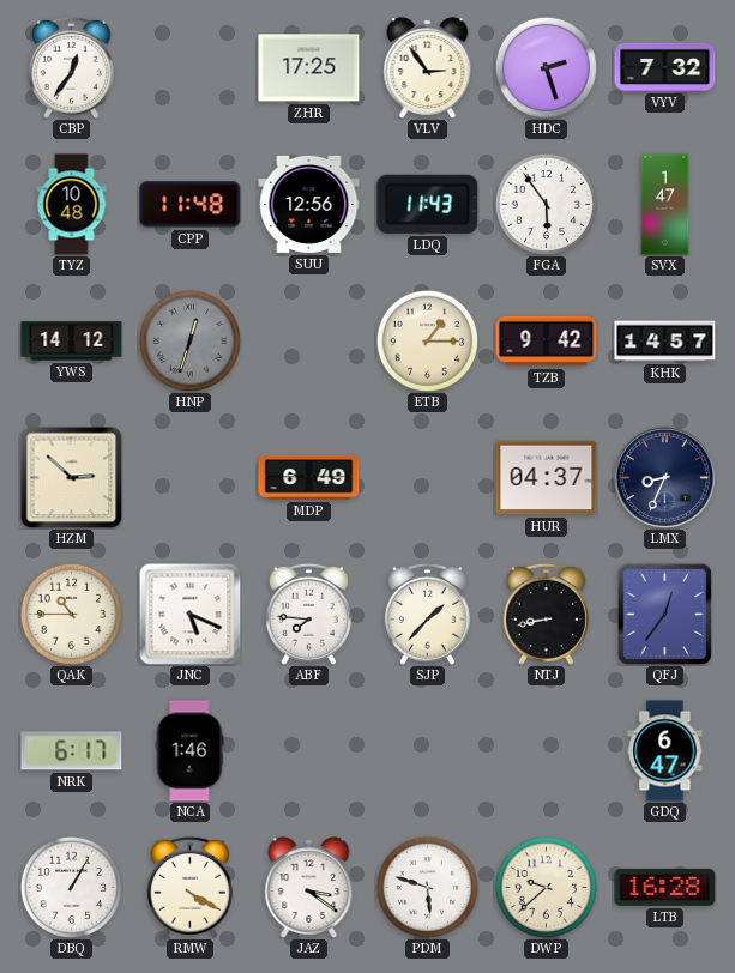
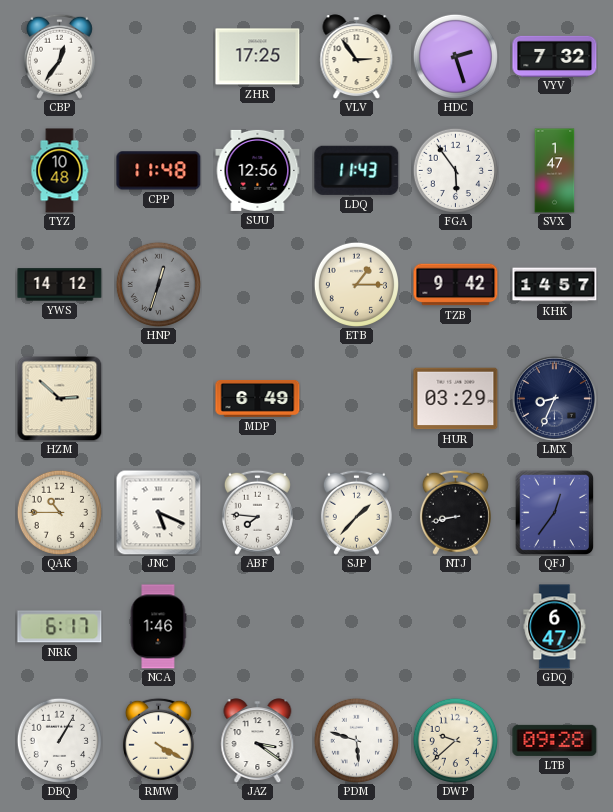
HUR: 04:37 -> 03:29 (456, 399)
LTB: 16:28 -> 09:28 (555, 740)
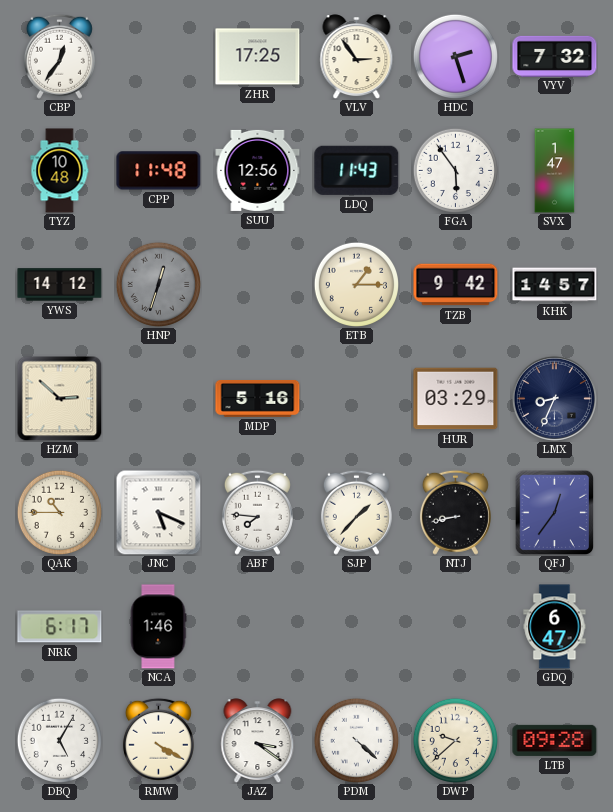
MDP: 6:49 -> 5:16 (258, 398)
DBQ: 1:05 -> 5:05 (59, 740)
PDM: 5:48 -> 4:22 (356, 740)
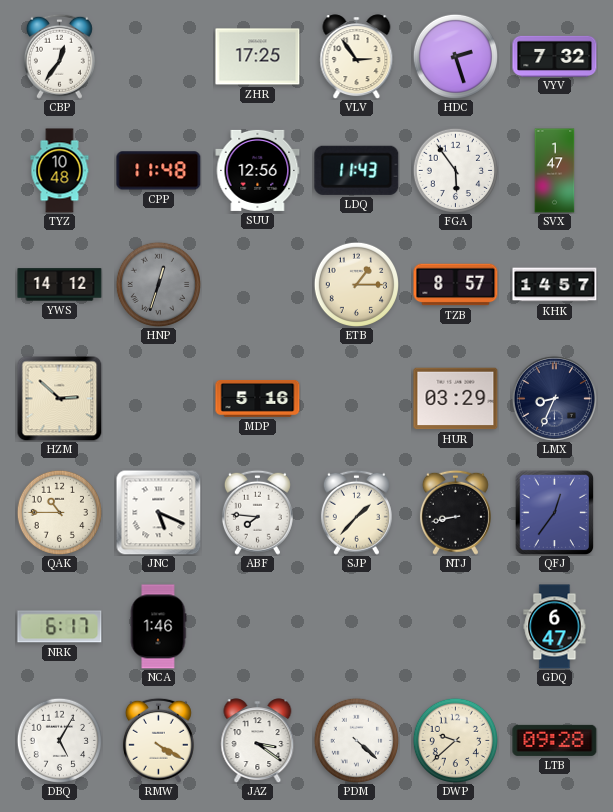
TZB: 9:42 -> 8:57 (456, 285)
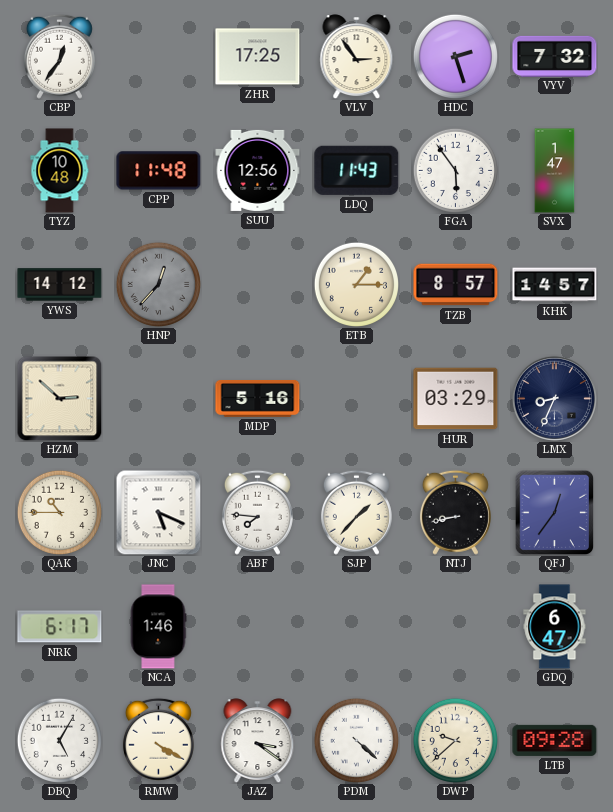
HNP: 12:33 -> 12:37 (158, 284)
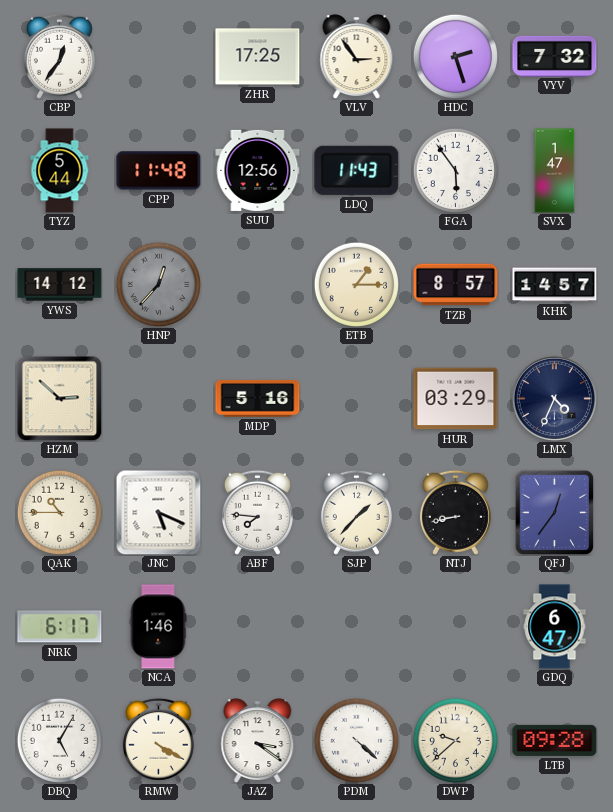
TYZ: 10:48 -> 5:44 (60, 171)
LMX: 8:34 -> 4:34 (554, 398)
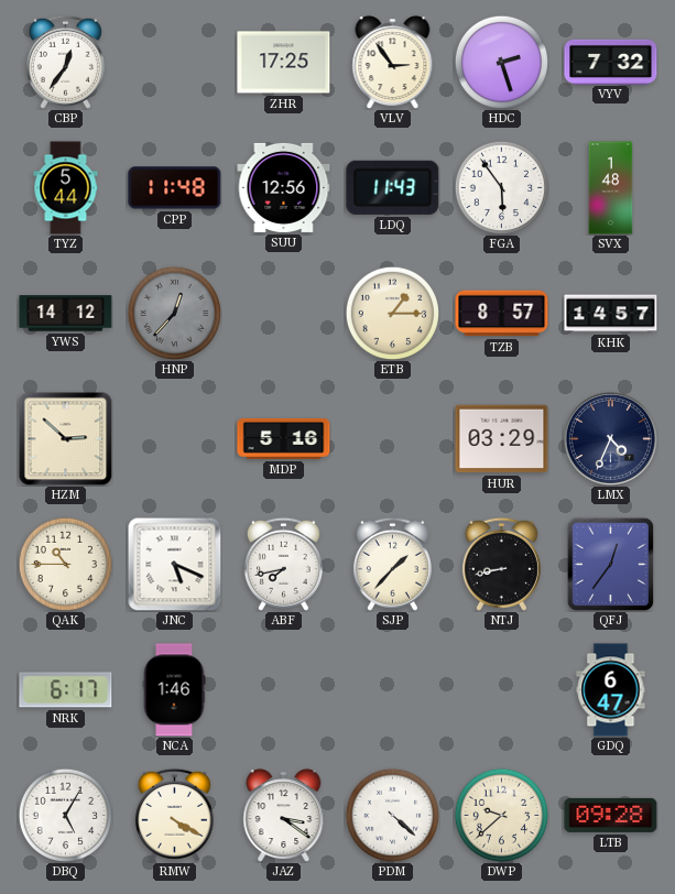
SVX: 1:47 -> 1:48 (611, 188)
ABF: 7:46 -> 7:43 (283, 564)
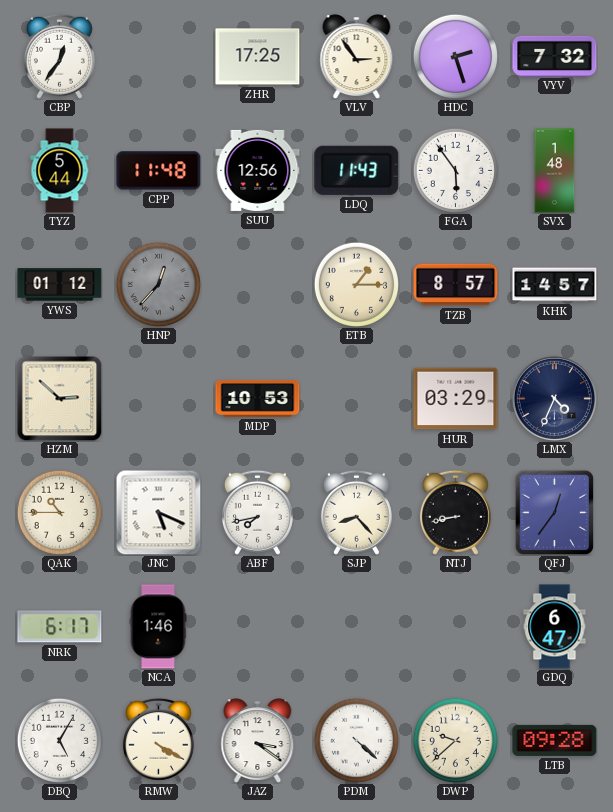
YWS: 14:12 -> 01:12 (60, 285)
MDP: 5:16 -> 10:53 (258, 398)
SJP: 1:37 -> 8:23 (356, 512)
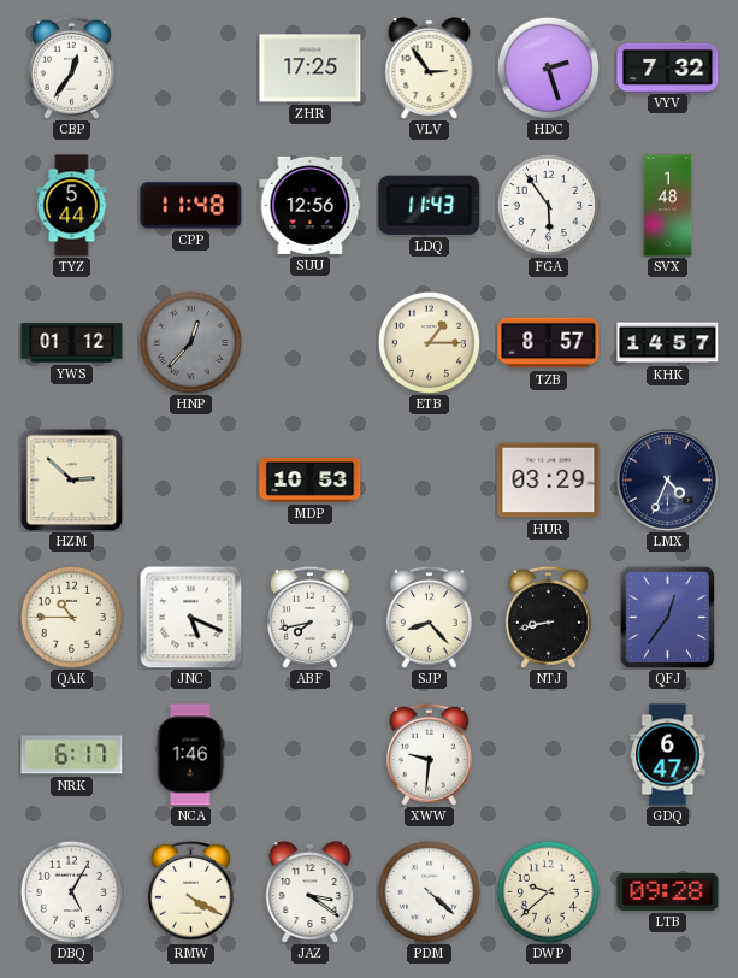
XWW: none -> 9:31 (429, 754)
